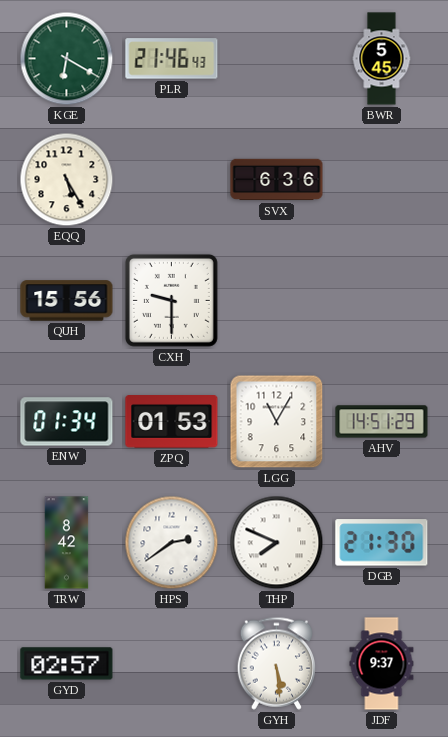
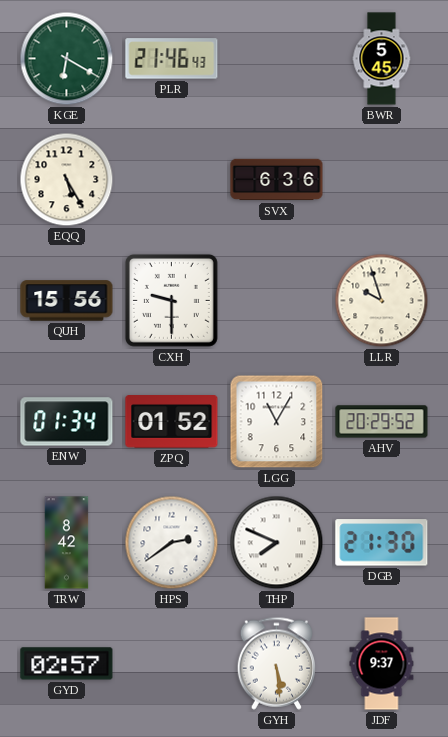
LLR: none -> 9:57 (382, 301)
ZPQ: 01:53 -> 01:52 (172, 422)
AHV: 14:51 -> 20:29 (382, 422)
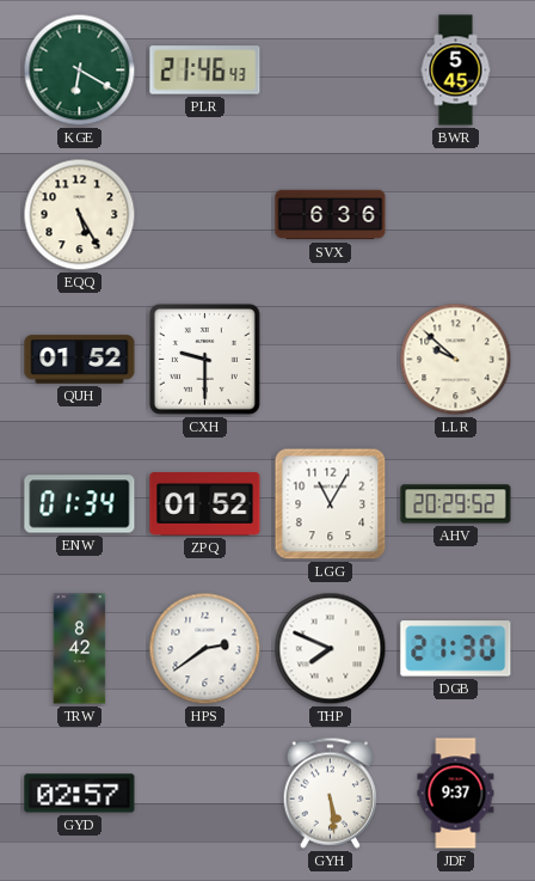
QUH: 15:56 -> 01:52 (80, 360)
LLR: 9:57 -> 9:52 (456, 360)
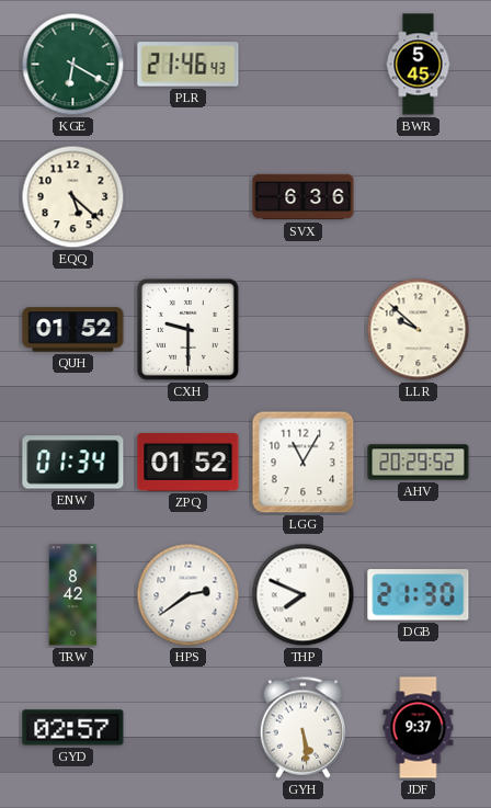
EQQ: 5:25 -> 5:22 (73, 197)
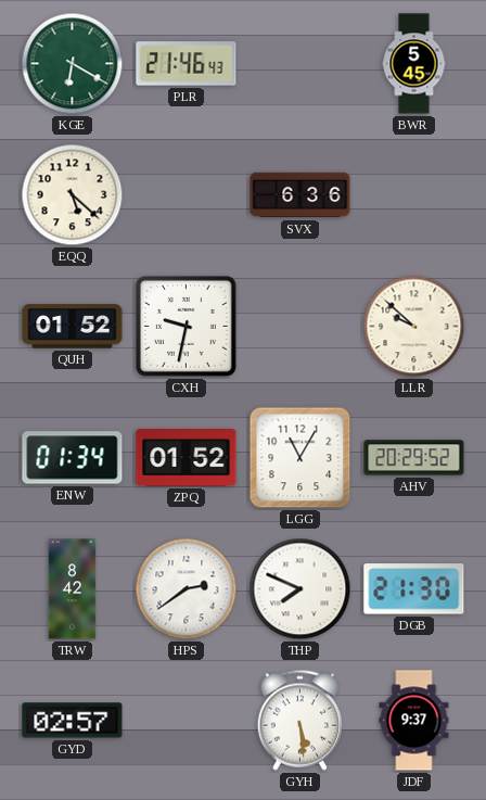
CXH: 9:30 -> 9:32 (186, 326)
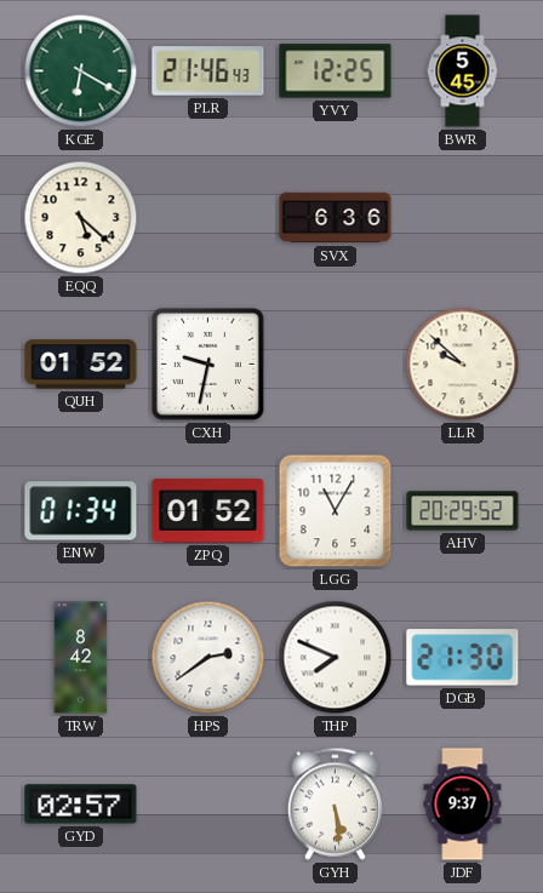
YVY: none -> 12:25 (336, 71)
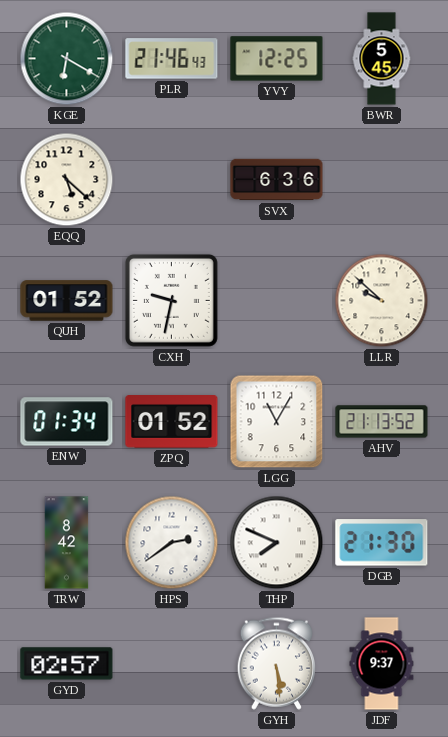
AHV: 20:29 -> 21:13 (382, 422)
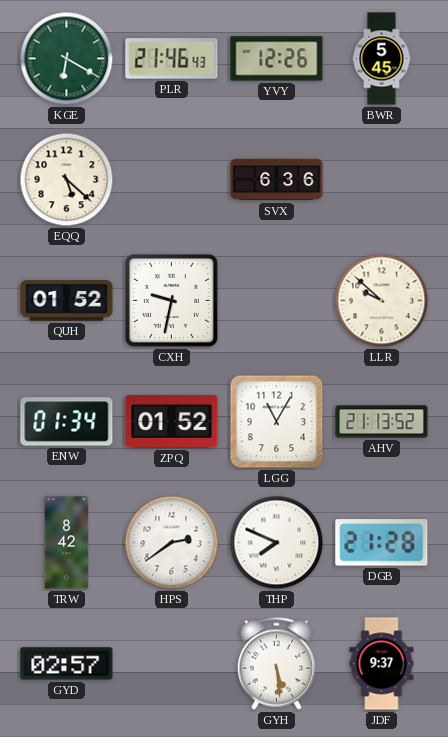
YVY: 12:25 -> 12:26 (277, 59)
DGB: 21:30 -> 21:28 (382, 543)
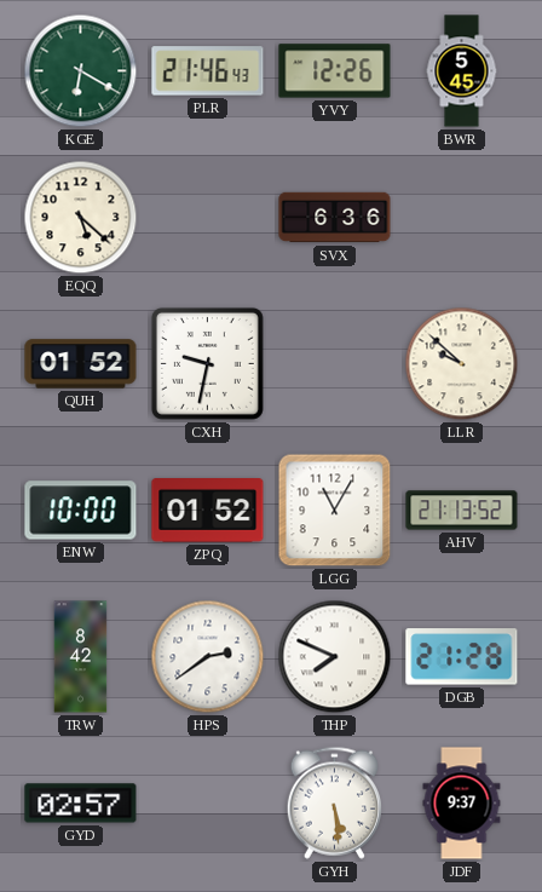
ENW: 01:34 -> 10:00 (81, 511)
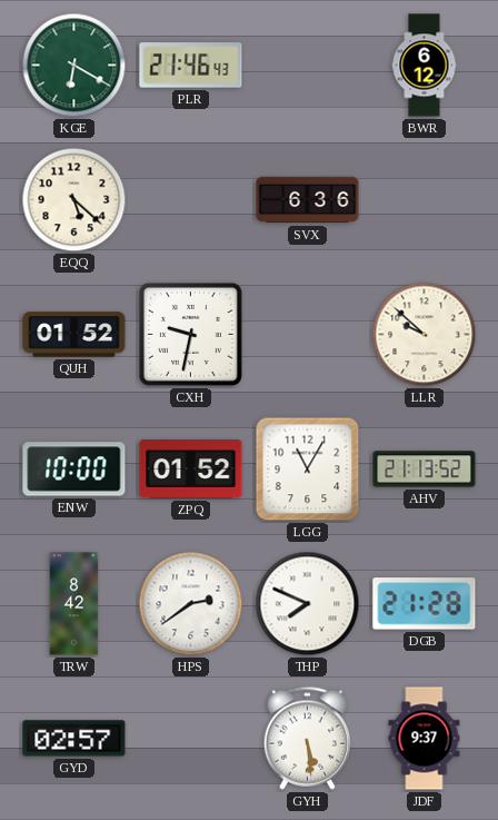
YVY: 12:26 -> none (335, 71)
BWR: 5:45 -> 6:12 (425, 66)
